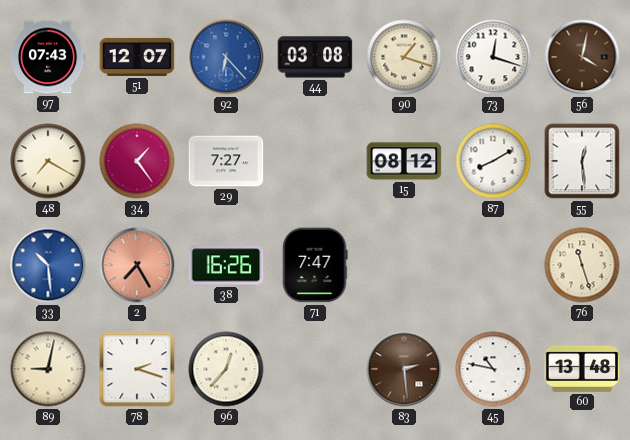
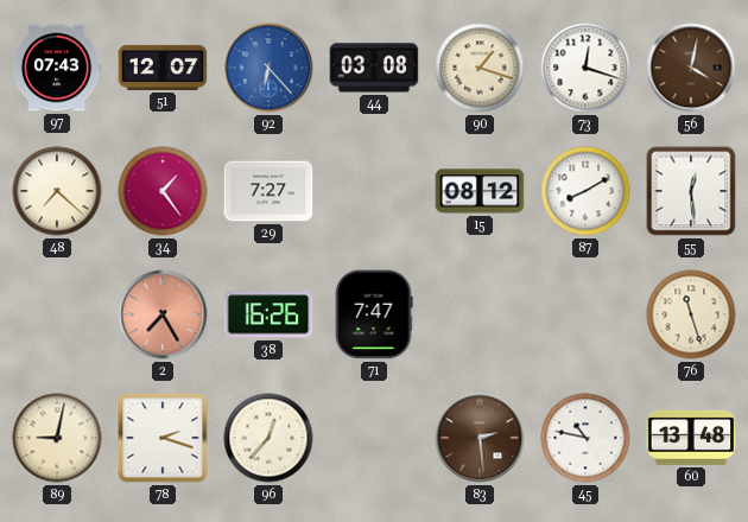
48: 7:20 -> 7:22 (57, 191)
33: 10:29 -> none (48, 265)
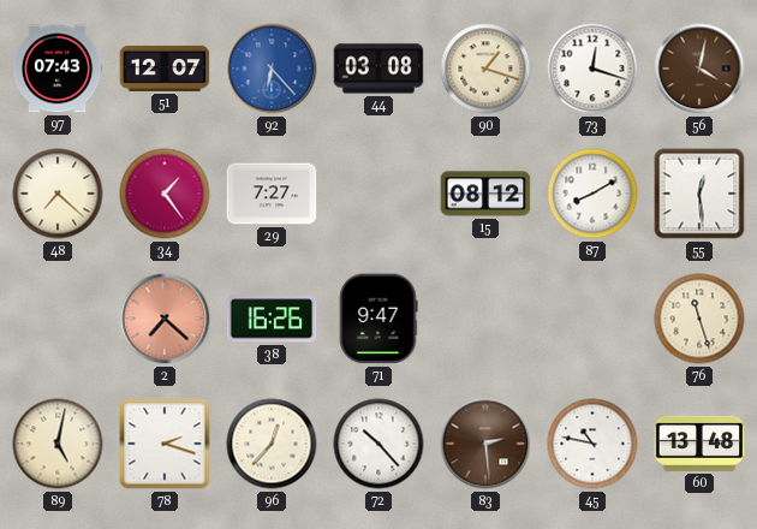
2: 7:25 -> 7:22 (165, 319)
71: 7:47 -> 9:47 (378, 319)
89: 9:02 -> 5:02 (58, 444)
72: none -> 10:23 (378, 444)
